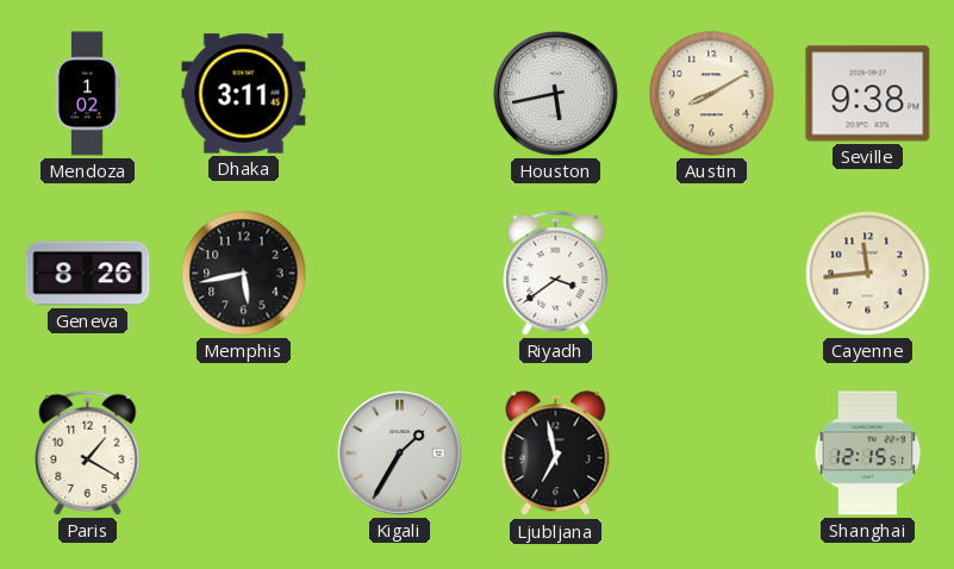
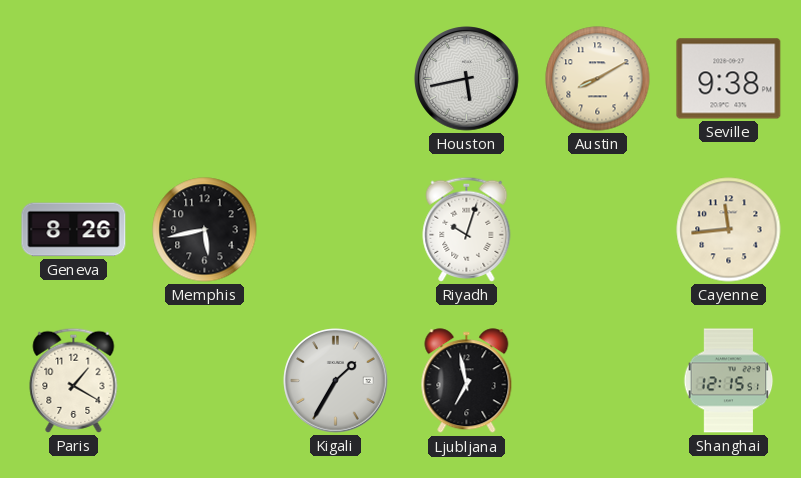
Mendoza: 1:02 -> none (87, 94)
Dhaka: 3:11 -> none (244, 94)
Riyadh: 3:39 -> 10:03 (467, 229)
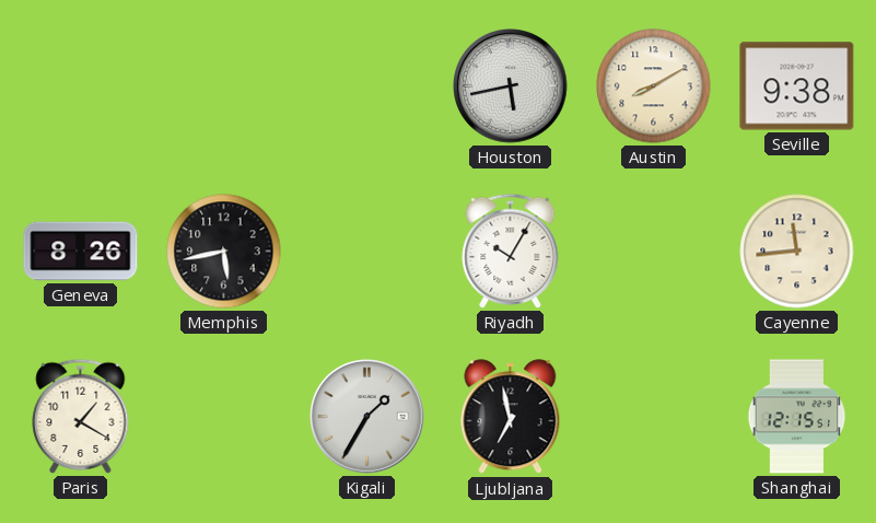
Riyadh: 10:03 -> 10:05 (511, 251)
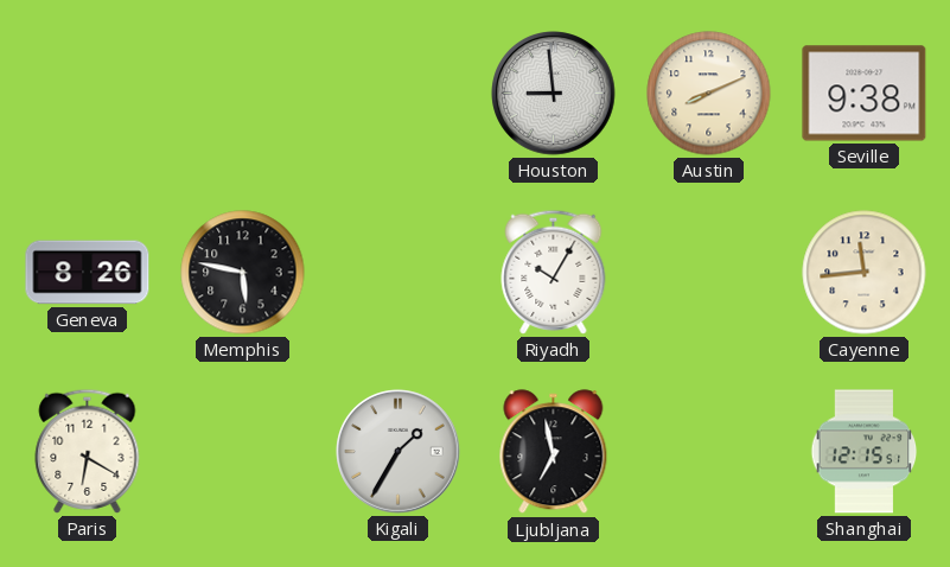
Houston: 5:43 -> 8:59 (554, 94)
Austin: 8:10 -> 8:11 (709, 94)
Memphis: 5:43 -> 5:47 (243, 273)
Paris: 1:20 -> 6:20 (88, 451)
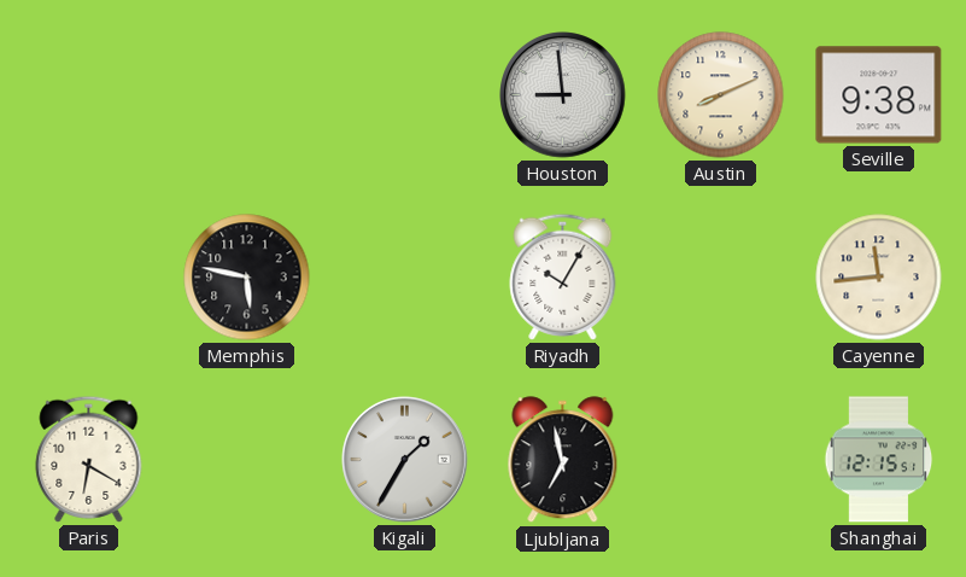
Geneva: 8:26 -> none (88, 273)
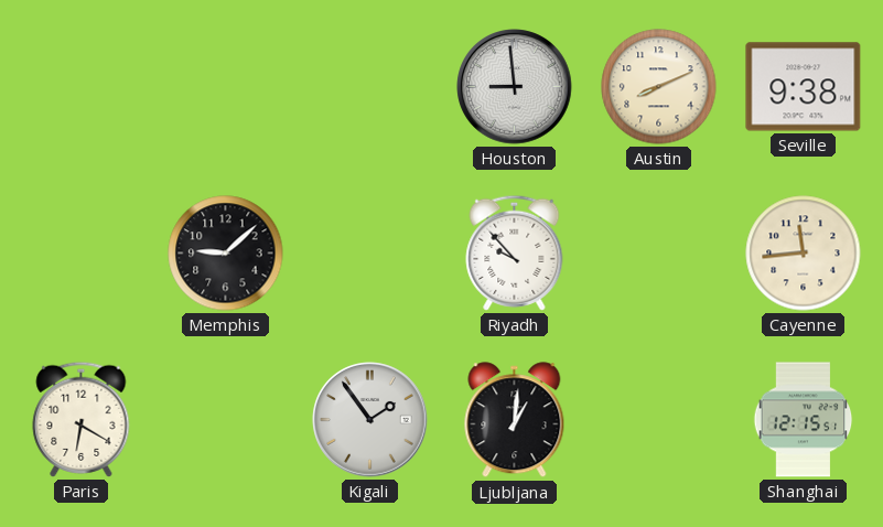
Memphis: 5:47 -> 9:08 (226, 254)
Riyadh: 10:05 -> 9:53 (515, 252)
Kigali: 1:35 -> 1:54 (370, 420)
Ljubljana: 6:58 -> 1:01 (515, 420)
